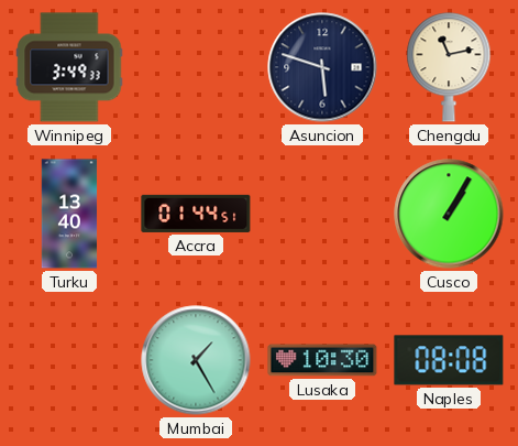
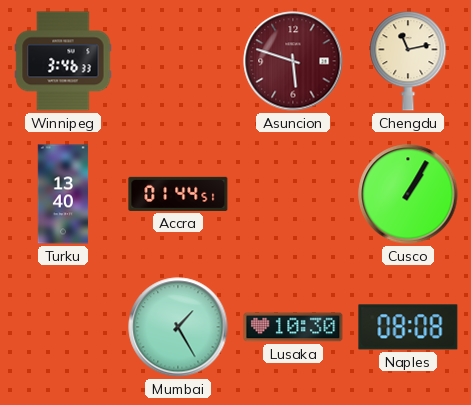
Winnipeg: 3:49 -> 3:46 (63, 61)
Asuncion dial: navy -> burgundy (293, 61)
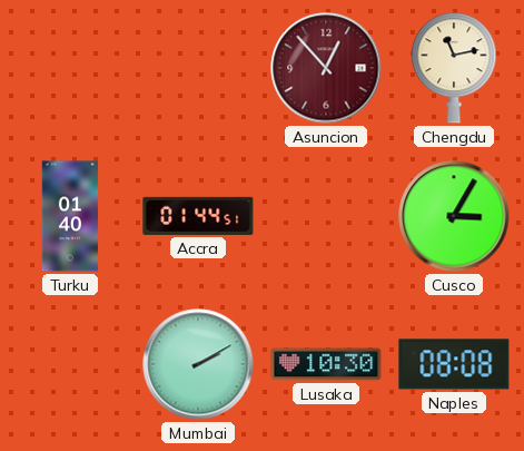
Winnipeg: 3:46 -> none (63, 61)
Asuncion: 5:48 -> 12:53 (326, 68)
Turku: 13:40 -> 01:40 (70, 216)
Cusco: 1:05 -> 3:05 (454, 216)
Mumbai: 1:25 -> 2:10 (198, 364)
